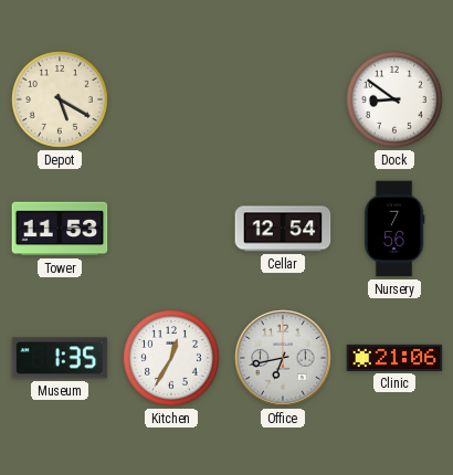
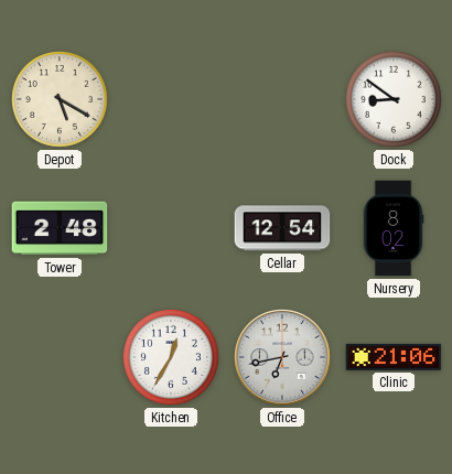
Tower: 11:53 -> 2:48 (60, 228)
Nursery: 7:56 -> 8:02 (394, 228)
Museum: 1:35 -> none (60, 358)
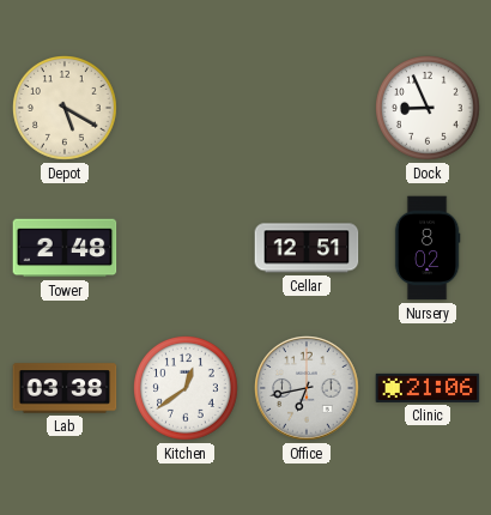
Dock: 8:51 -> 8:56 (429, 109)
Cellar: 12:54 -> 12:51 (307, 248)
Lab: none -> 03:38 (65, 388)
Kitchen: 12:35 -> 12:39 (187, 389)
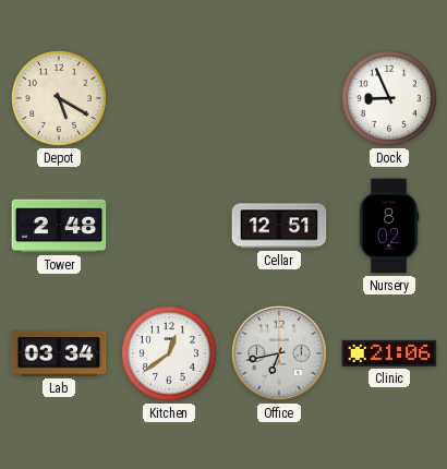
Lab: 03:38 -> 03:34 (59, 353)
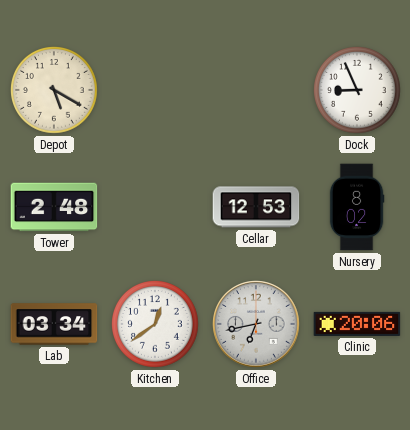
Cellar: 12:51 -> 12:53 (256, 207)
Clinic: 21:06 -> 20:06 (357, 324)
